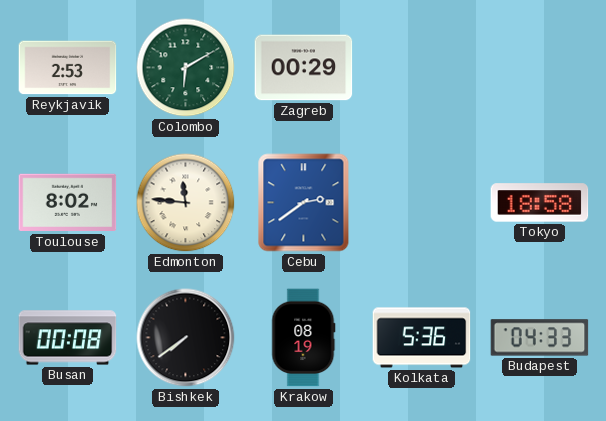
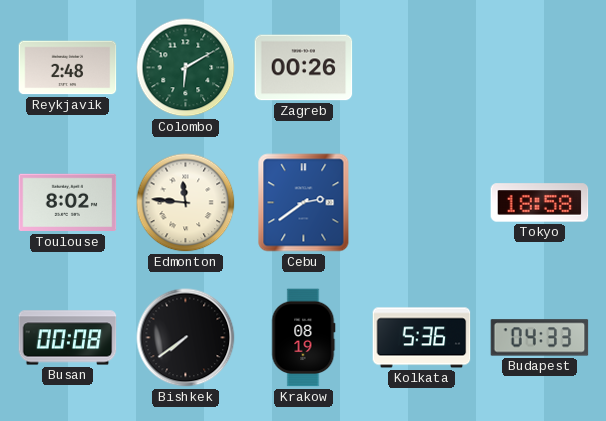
Reykjavik: 2:53 -> 2:48 (68, 68)
Zagreb: 00:29 -> 00:26 (304, 68)
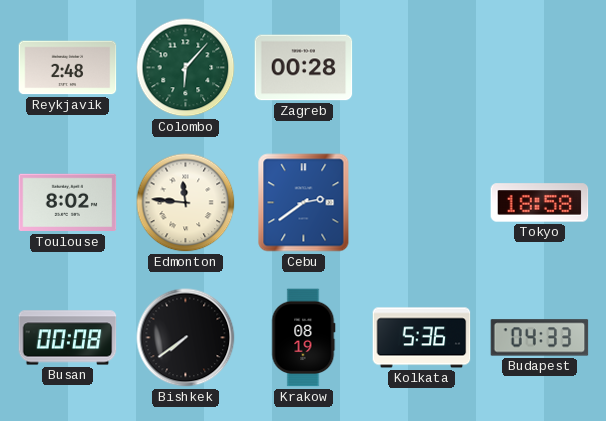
Colombo: 6:10 -> 6:07 (186, 68)
Zagreb: 00:26 -> 00:28 (304, 68)
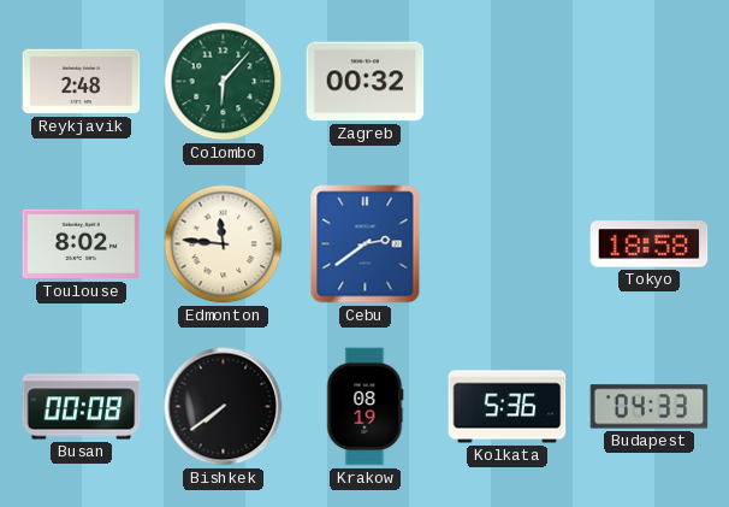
Zagreb: 00:28 -> 00:32 (366, 82)
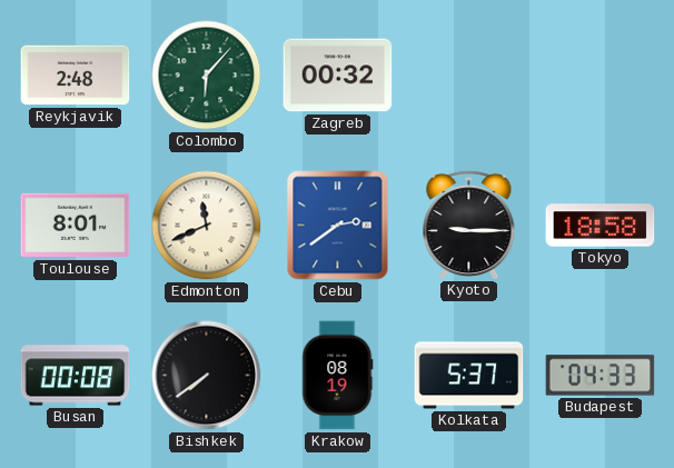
Toulouse: 8:02 -> 8:01 (76, 226)
Edmonton: 11:46 -> 11:41 (207, 226)
Kyoto: none -> 9:15 (469, 225)
Kolkata: 5:36 -> 5:37 (469, 376)
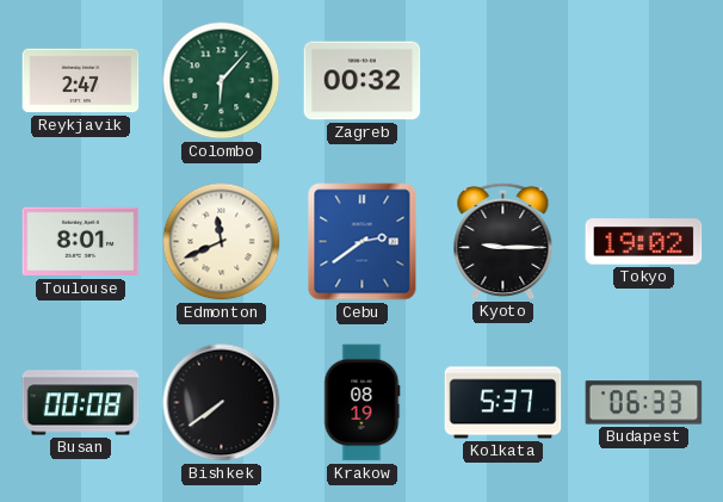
Reykjavik: 2:48 -> 2:47 (81, 81)
Tokyo: 18:58 -> 19:02 (644, 242)
Budapest: 04:33 -> 06:33 (644, 403)
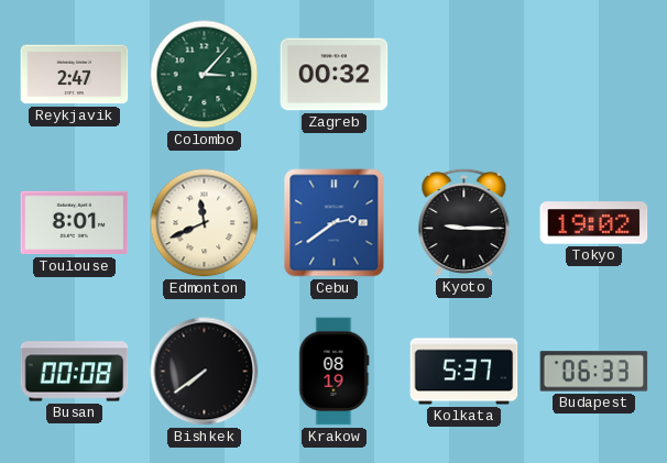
Colombo: 6:07 -> 3:07 (205, 75)
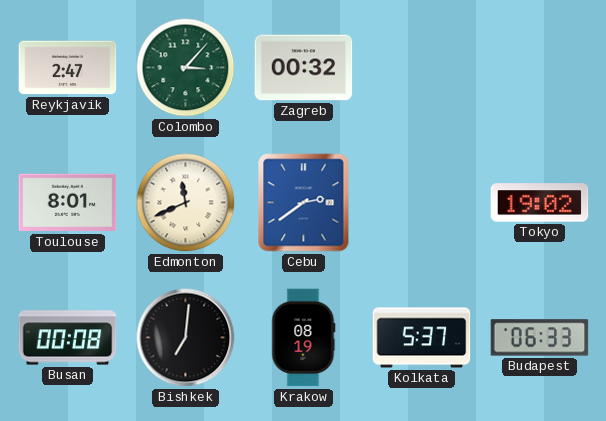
Kyoto: 9:15 -> none (464, 222)
Bishkek: 7:39 -> 7:01 (186, 338)
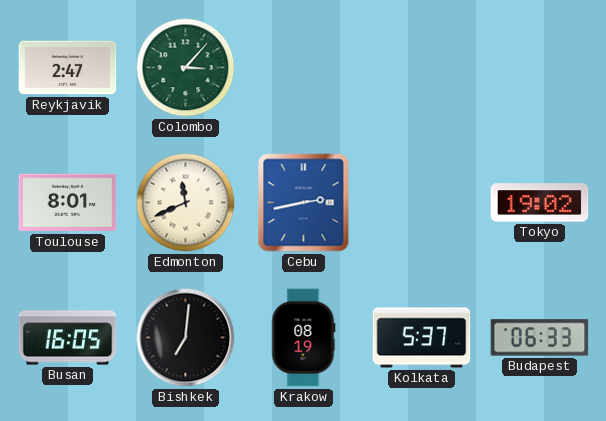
Zagreb: 00:32 -> none (304, 68)
Cebu: 2:39 -> 2:43 (304, 203)
Busan: 00:08 -> 16:05 (68, 338)
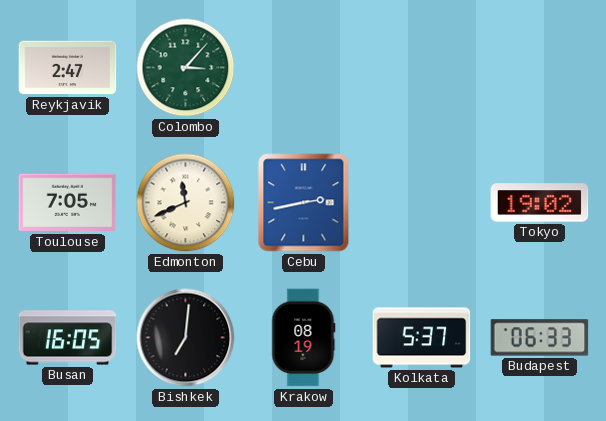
Toulouse: 8:01 -> 7:05 (68, 203)
